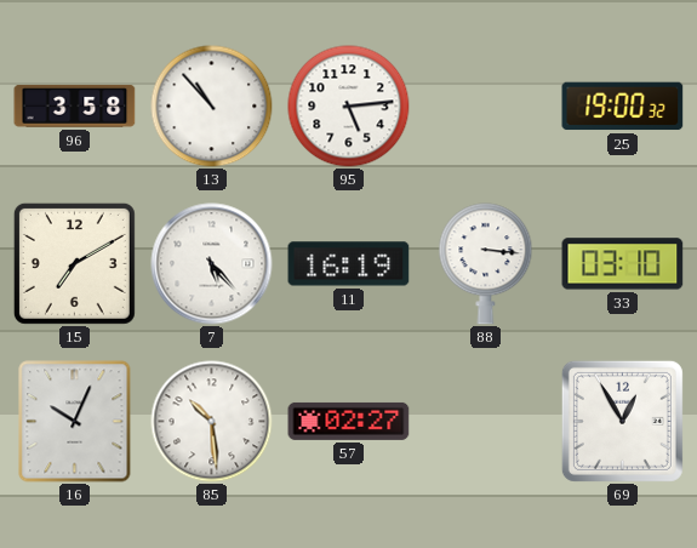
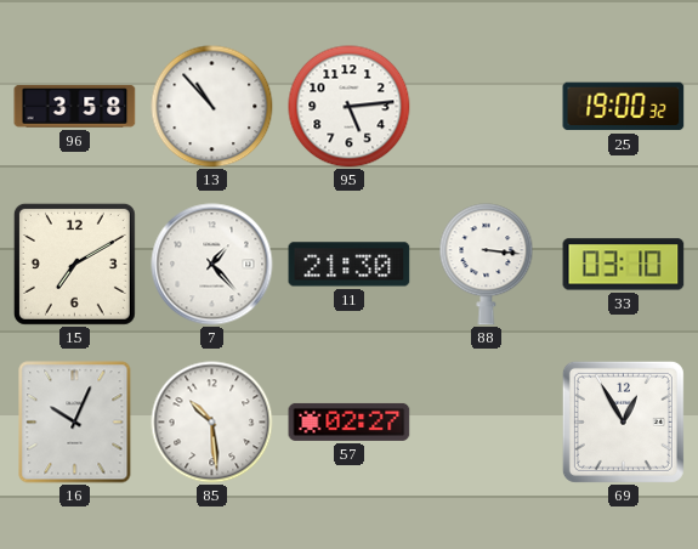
7: 5:23 -> 1:23 (212, 265)
11: 16:19 -> 21:30 (350, 265)
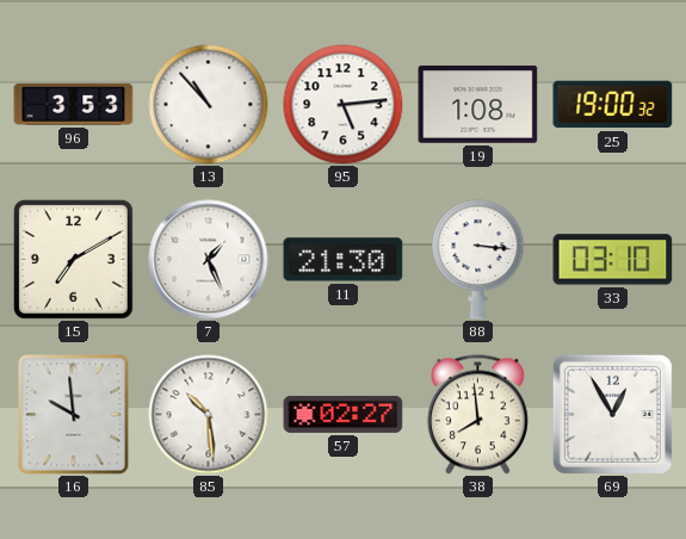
96: 3:58 -> 3:53 (74, 104)
19: none -> 1:08 (478, 104)
7: 1:23 -> 1:26 (209, 260)
16: 10:04 -> 9:59 (74, 415)
38: none -> 7:59 (477, 415)
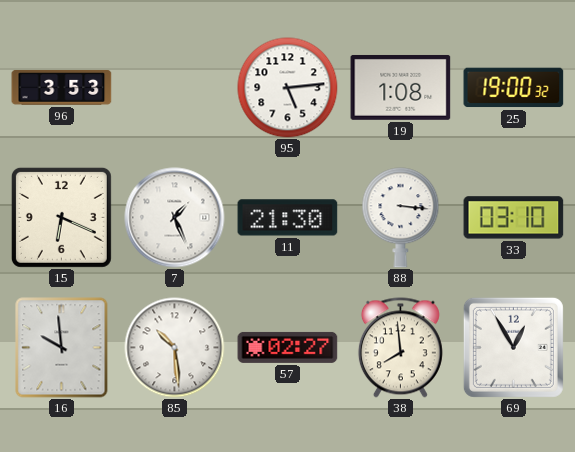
13: 10:53 -> none (209, 105)
15: 7:10 -> 6:19 (61, 217)
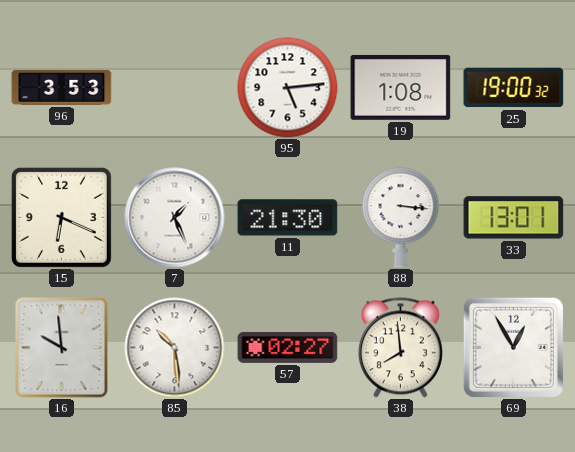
33: 03:10 -> 13:01 (514, 218)
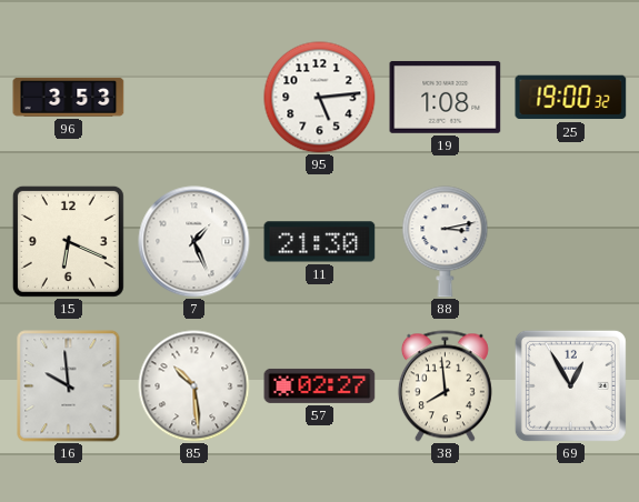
88: 3:16 -> 3:13 (446, 242)
33: 13:01 -> none (514, 218)
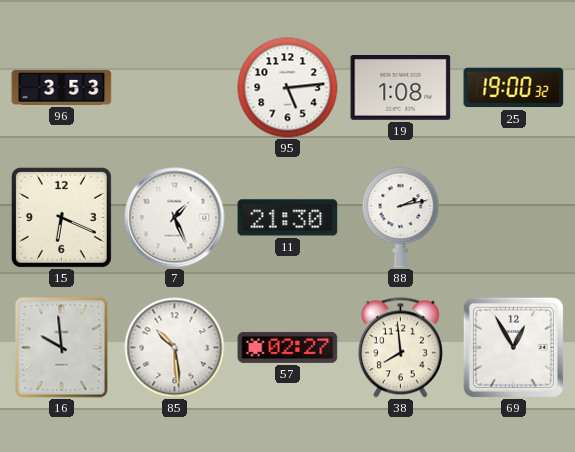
88: 3:13 -> 2:13 (401, 218)
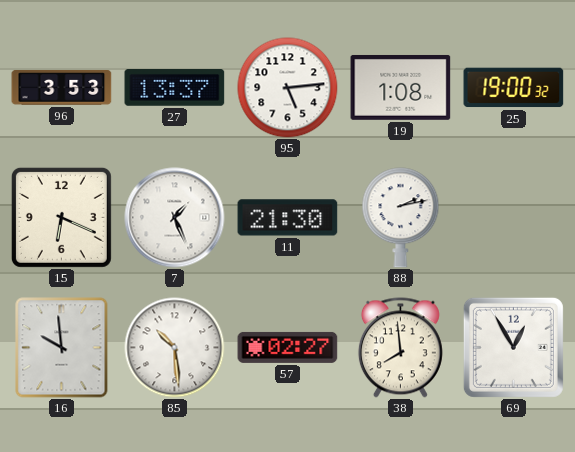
27: none -> 13:37 (175, 88)
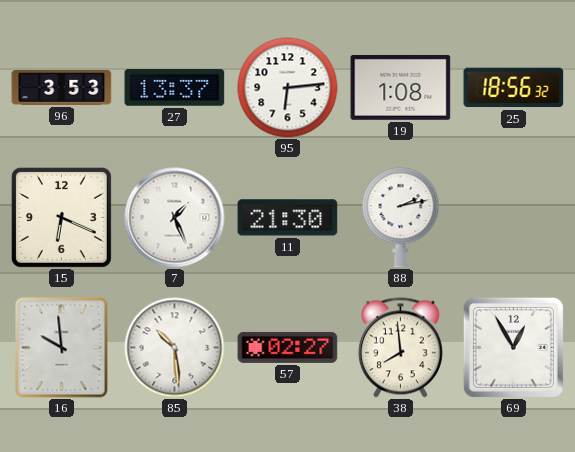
95: 5:14 -> 6:14 (288, 88)
25: 19:00 -> 18:56 (514, 88)
